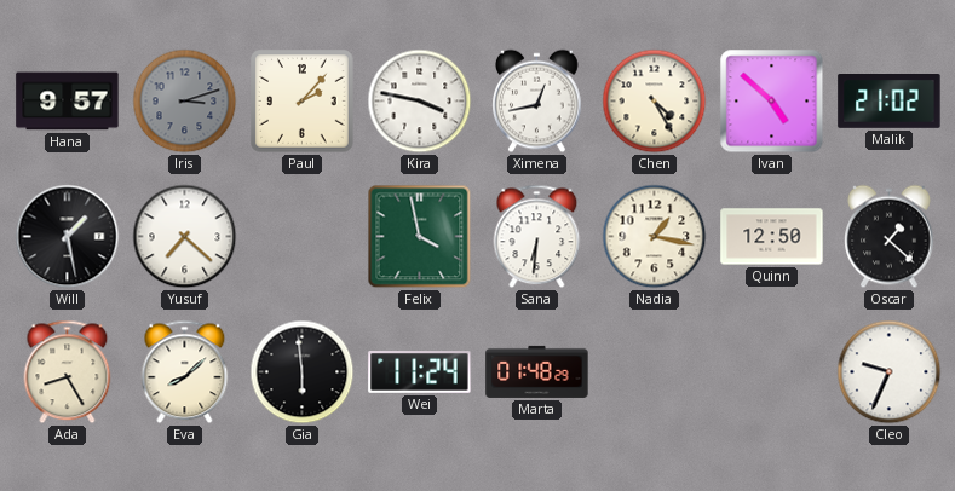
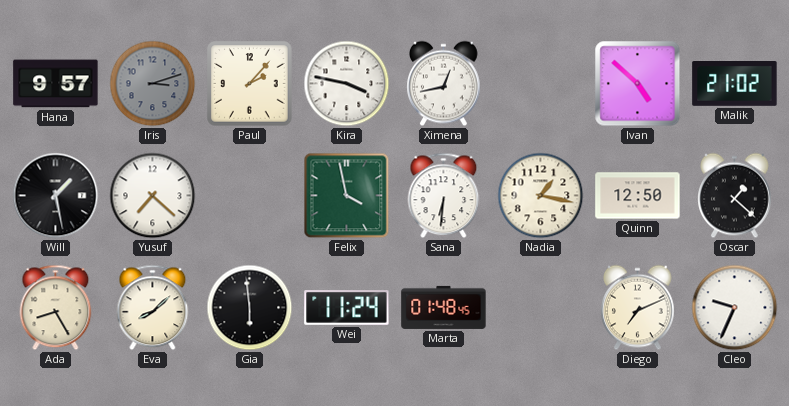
Chen: 4:25 -> none (655, 102)
Marta: 01:48:29 -> 01:48:45 (444, 307)
Diego: none -> 7:11 (638, 308)
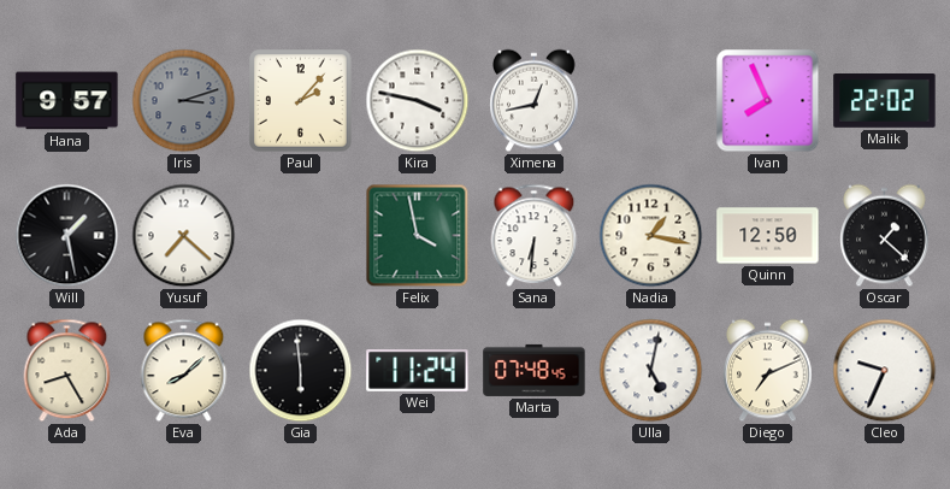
Ivan: 4:52 -> 7:56 (768, 101)
Malik: 21:02 -> 22:02 (885, 101)
Marta: 01:48 -> 07:48 (535, 370)
Ulla: none -> 5:02 (651, 371)
